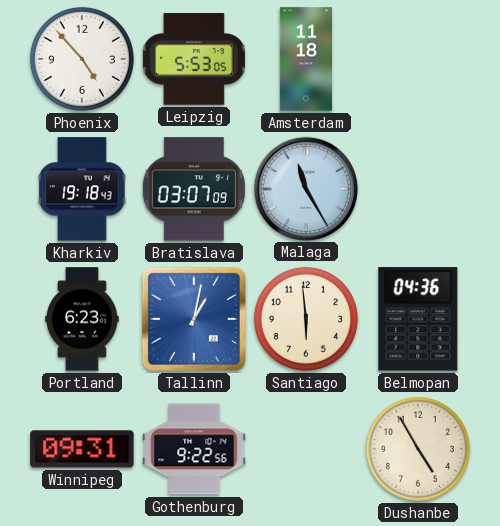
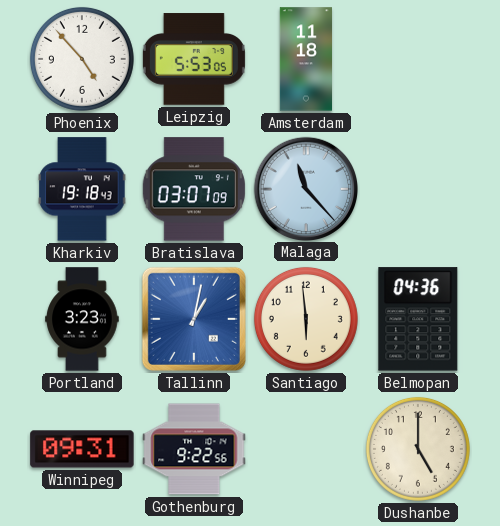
Malaga: 11:25 -> 11:23 (305, 188)
Portland: 6:23 -> 3:23 (82, 319)
Dushanbe: 4:55 -> 5:00 (418, 449)
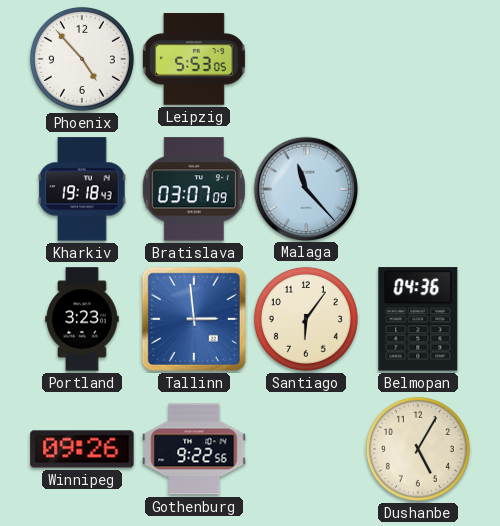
Amsterdam: 11:18 -> none (305, 59)
Tallinn: 1:02 -> 2:59 (194, 319)
Santiago: 5:59 -> 6:06 (306, 319)
Winnipeg: 09:31 -> 09:26 (82, 449)
Dushanbe: 5:00 -> 5:05 (418, 449)
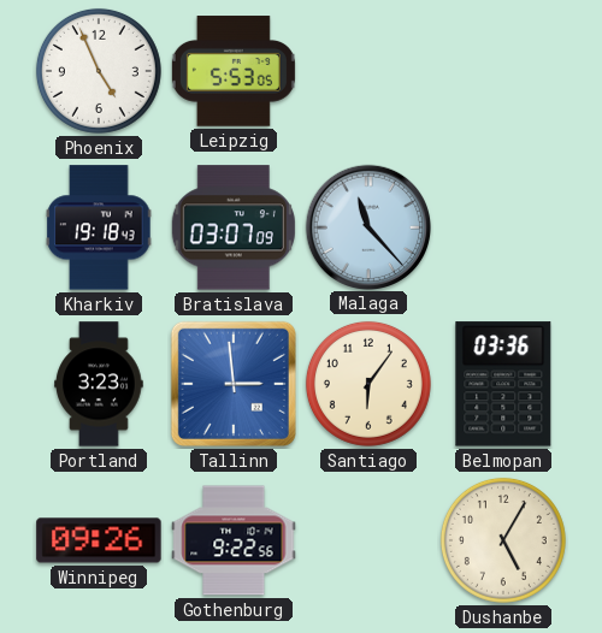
Phoenix: 4:53 -> 4:56 (99, 71)
Belmopan: 04:36 -> 03:36 (503, 384)
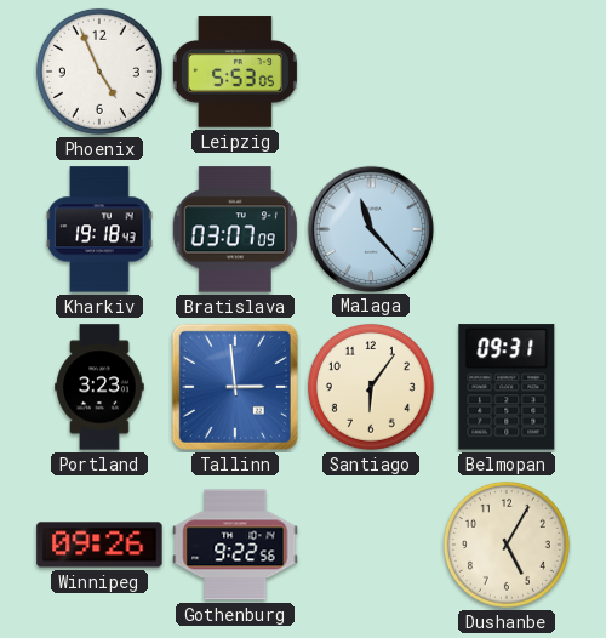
Belmopan: 03:36 -> 09:31 (507, 387)
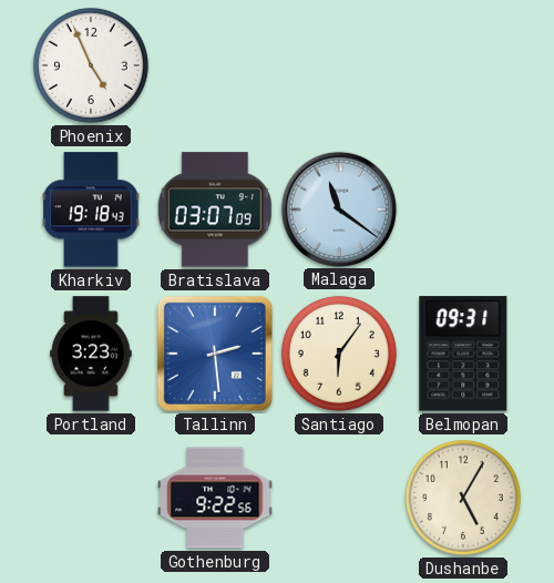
Leipzig: 5:53 -> none (235, 72)
Malaga: 11:23 -> 11:21 (338, 208)
Tallinn: 2:59 -> 2:29 (215, 354)
Winnipeg: 09:26 -> none (99, 545)
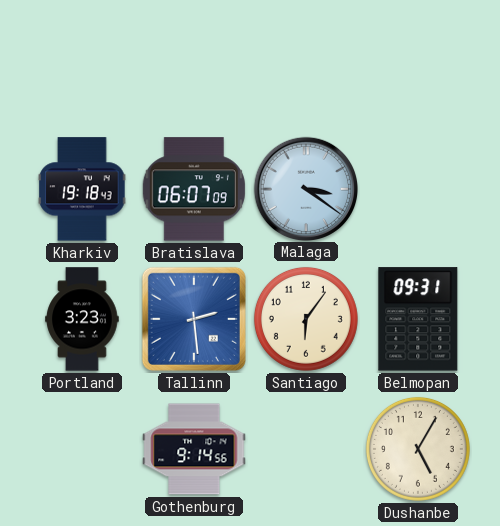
Phoenix: 4:56 -> none (91, 65)
Bratislava: 03:07 -> 06:07 (194, 189)
Malaga: 11:21 -> 3:21 (305, 188)
Gothenburg: 9:22 -> 9:14 (194, 449)
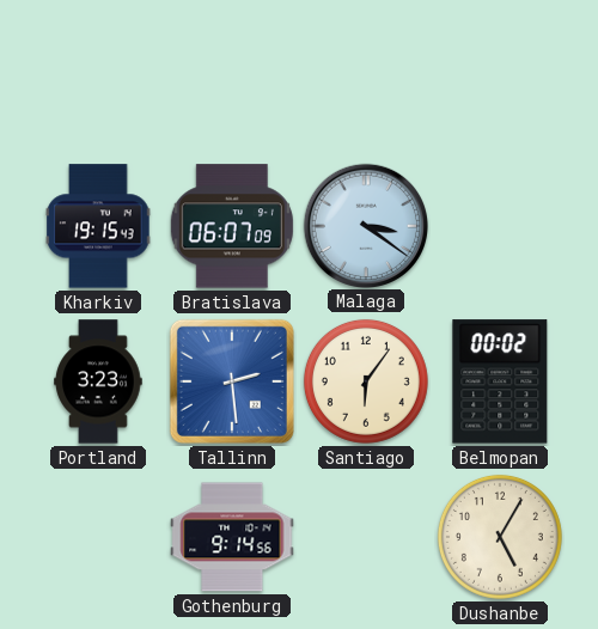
Kharkiv: 19:18 -> 19:15 (98, 226)
Belmopan: 09:31 -> 00:02 (500, 381)
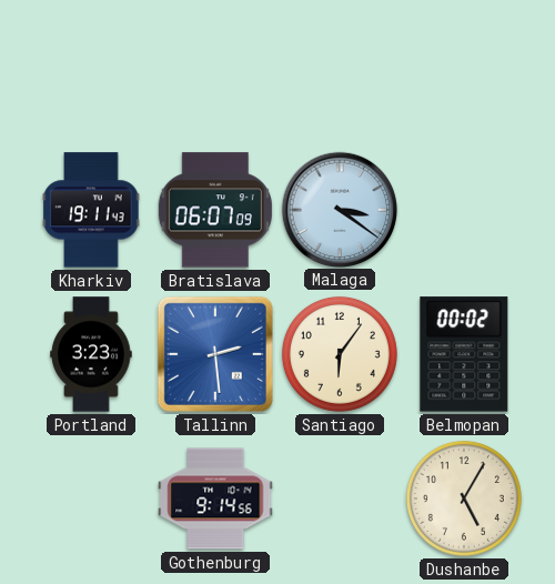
Kharkiv: 19:15 -> 19:11 (91, 210)
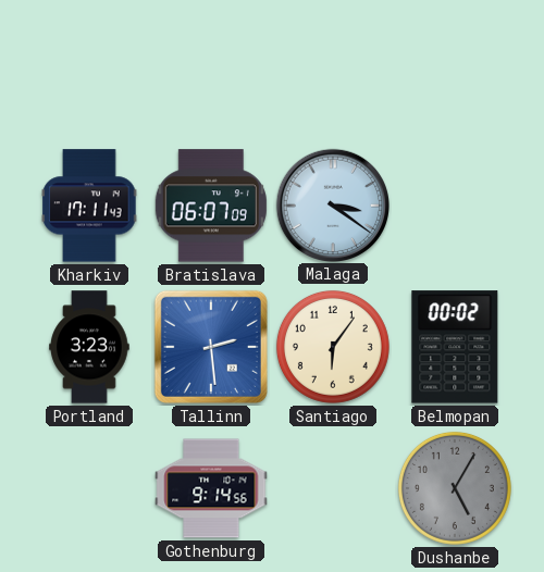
Kharkiv: 19:11 -> 17:11 (89, 206)
Dushanbe dial: cream -> grey (455, 488)
